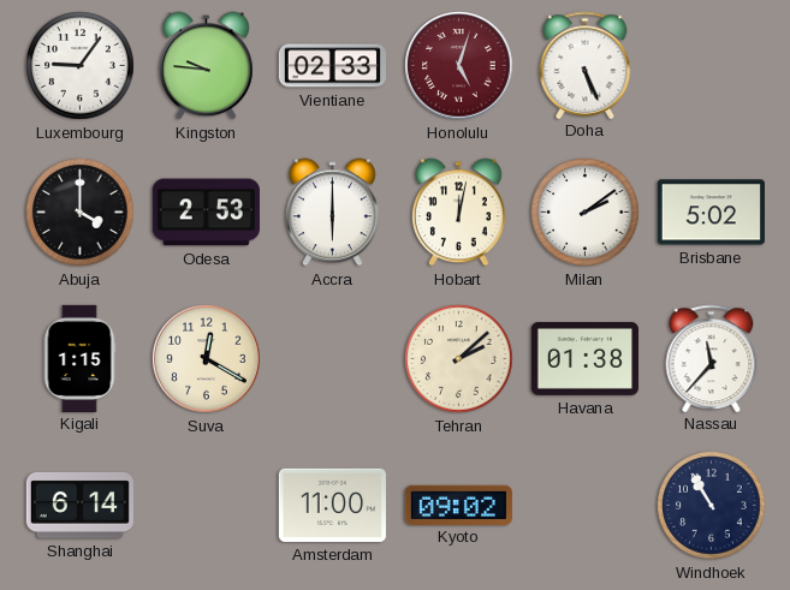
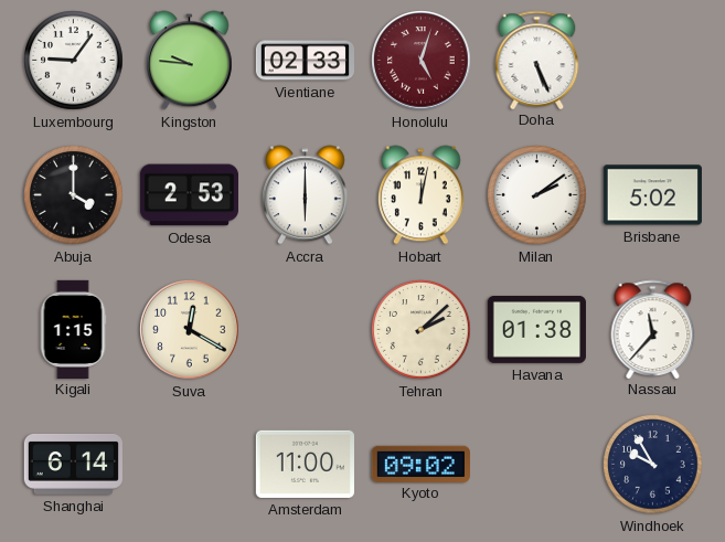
Windhoek: 10:55 -> 9:55 (653, 465)
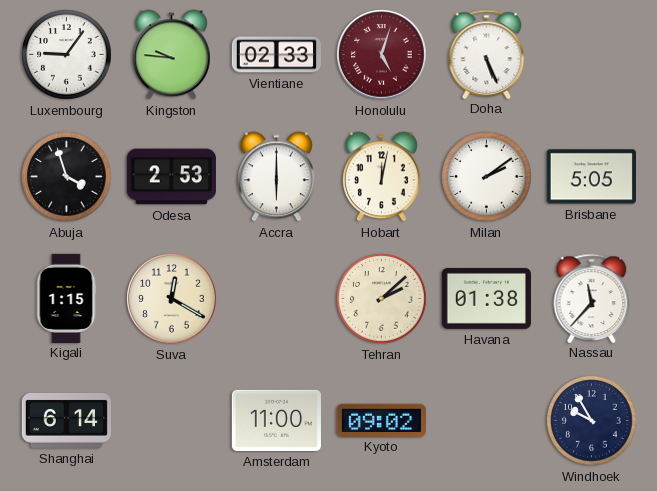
Abuja: 4:00 -> 3:57 (67, 177)
Brisbane: 5:02 -> 5:05 (591, 177)
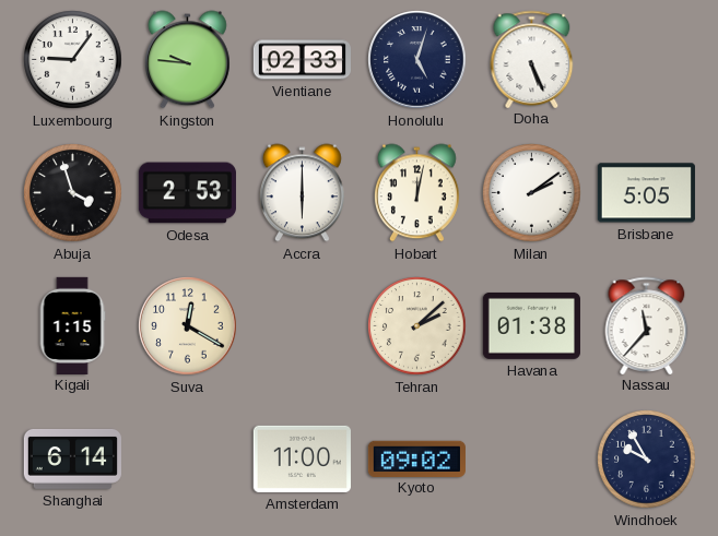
Honolulu dial: burgundy -> navy (417, 60)
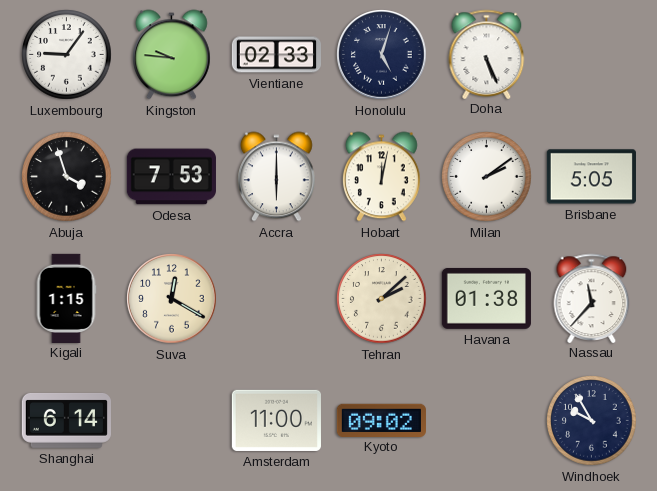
Odesa: 2:53 -> 7:53 (171, 177)
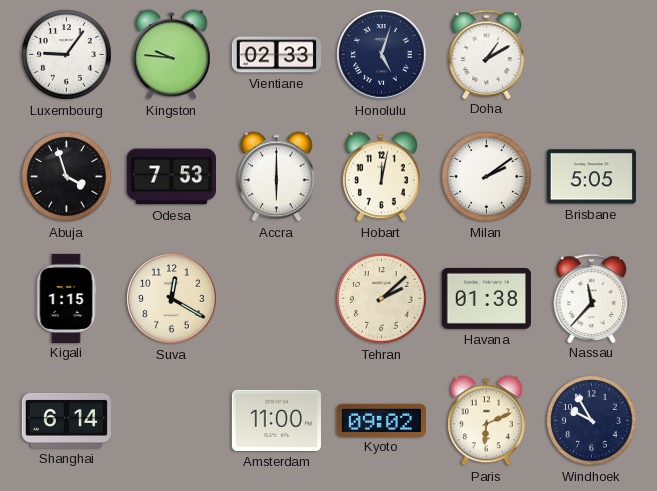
Doha: 5:26 -> 1:10 (487, 54)
Paris: none -> 6:11 (486, 421)
